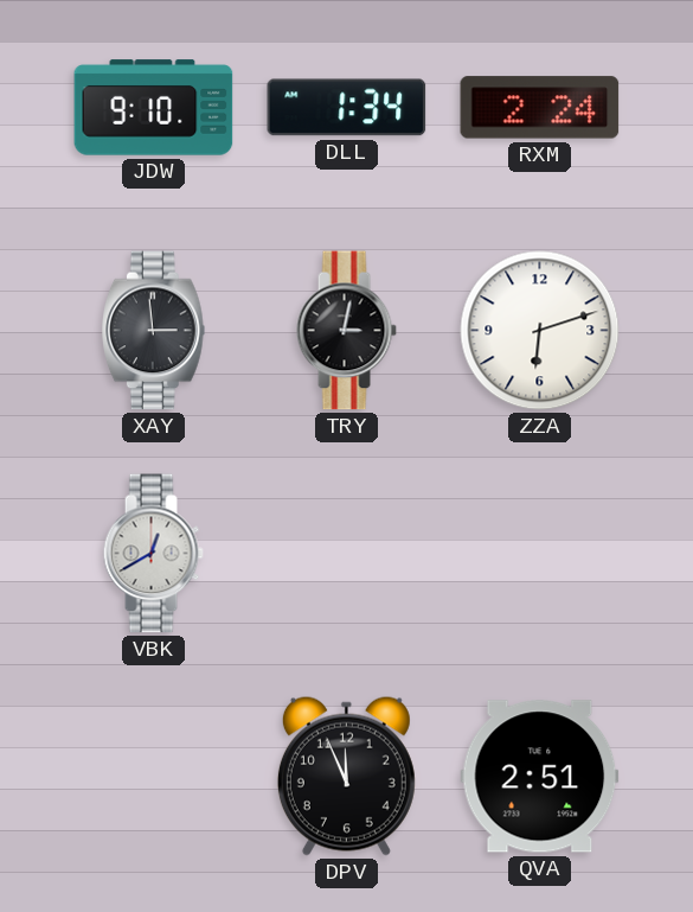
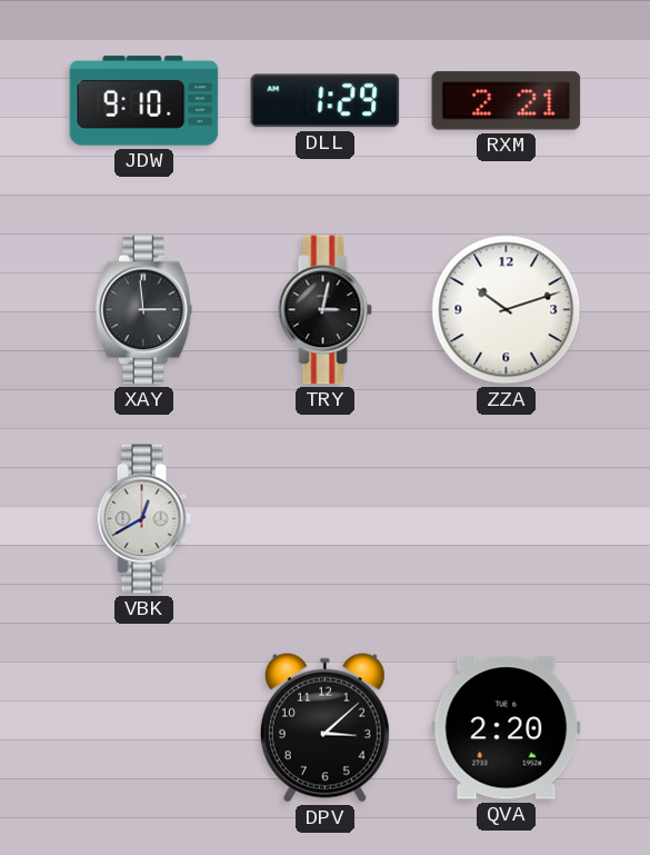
DLL: 1:34 -> 1:29 (326, 101)
RXM: 2:24 -> 2:21 (507, 101)
ZZA: 6:12 -> 10:12 (507, 310)
DPV: 11:56 -> 3:08 (324, 727)
QVA: 2:51 -> 2:20 (507, 728)
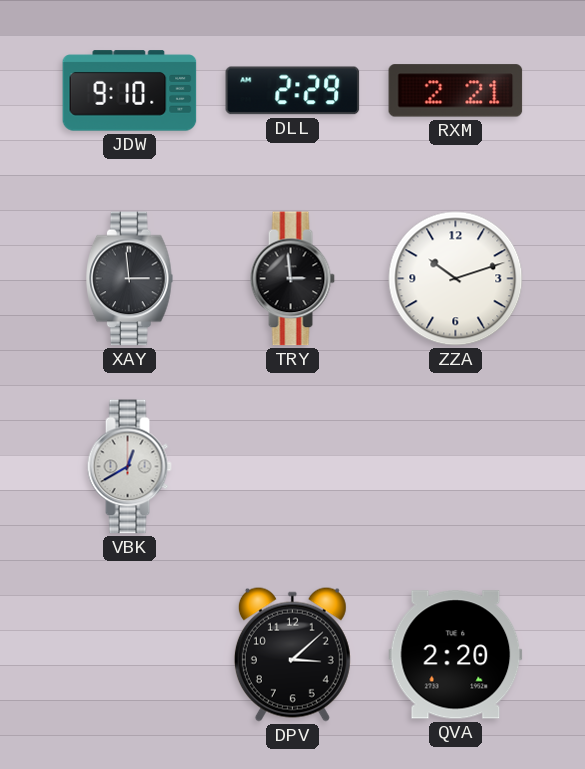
DLL: 1:29 -> 2:29 (293, 91)
TRY: 3:02 -> 2:59 (292, 279)
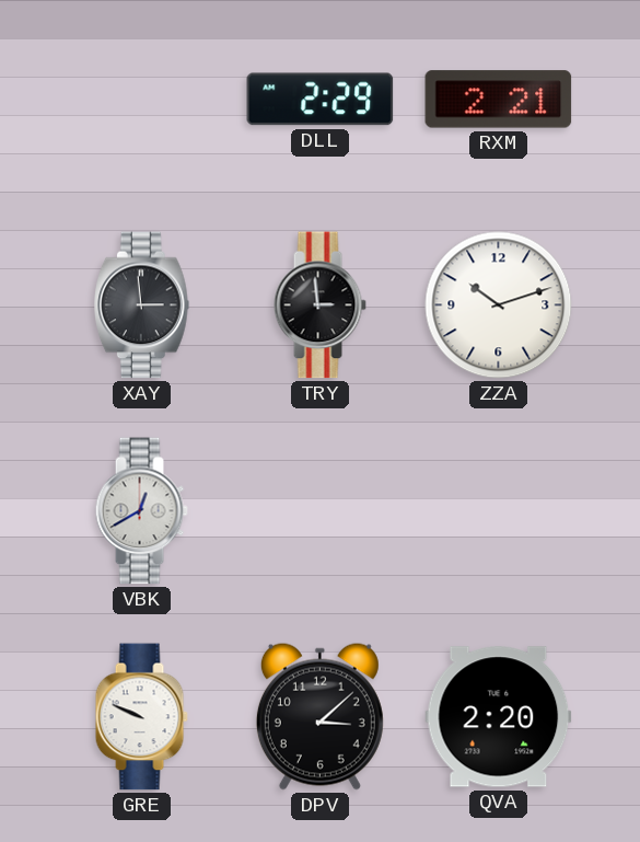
JDW: 9:10 -> none (130, 91)
GRE: none -> 9:49 (141, 717)
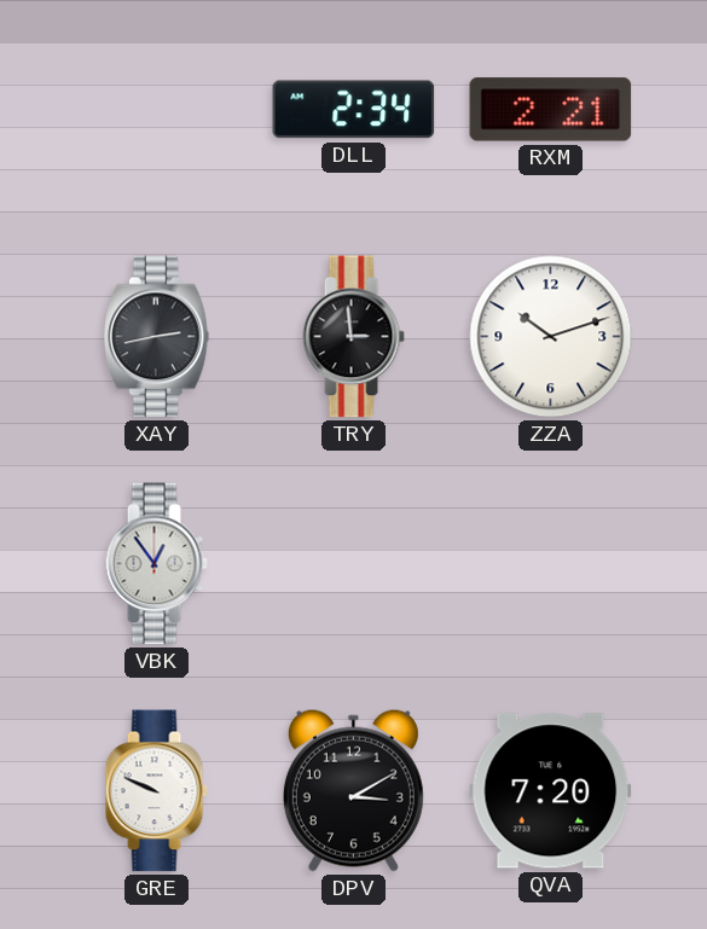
DLL: 2:29 -> 2:34 (354, 110)
XAY: 2:59 -> 2:43 (157, 337)
VBK: 12:40 -> 12:54 (156, 564)
DPV: 3:08 -> 3:10 (353, 790)
QVA: 2:20 -> 7:20 (551, 791)
